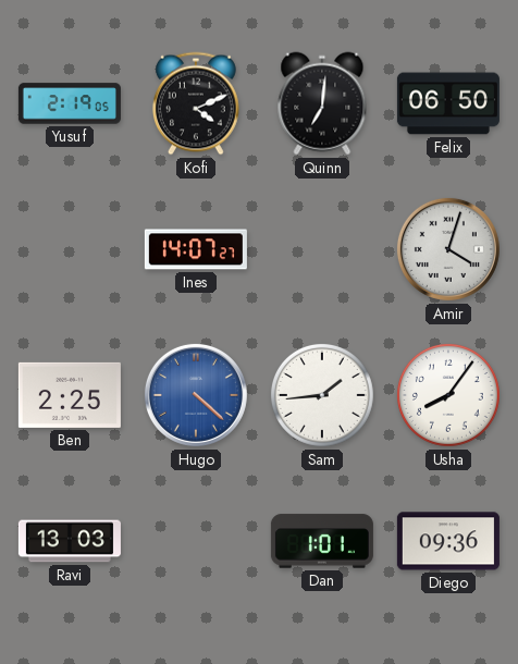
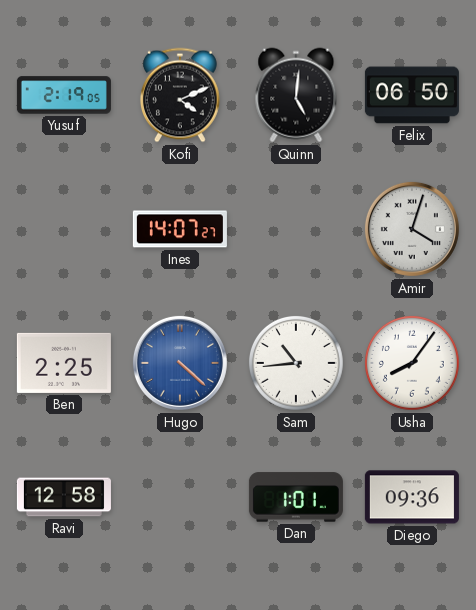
Quinn: 7:01 -> 5:01 (296, 95)
Sam: 1:44 -> 10:44 (296, 363)
Ravi: 13:03 -> 12:58 (64, 497)
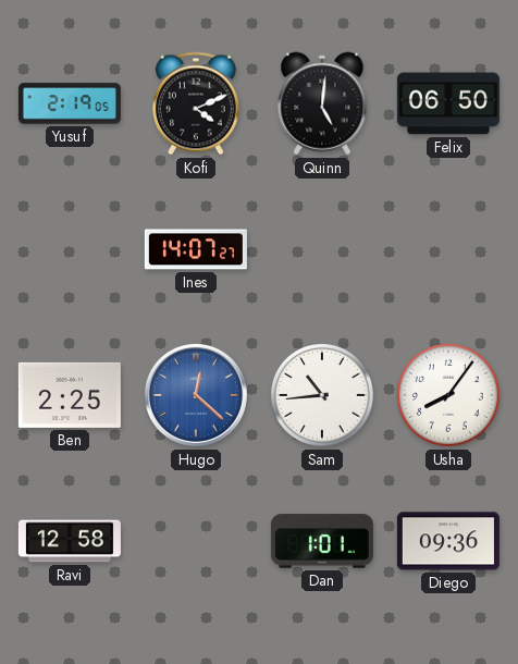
Amir: 4:03 -> none (412, 229)
Hugo: 4:22 -> 12:22 (196, 395)
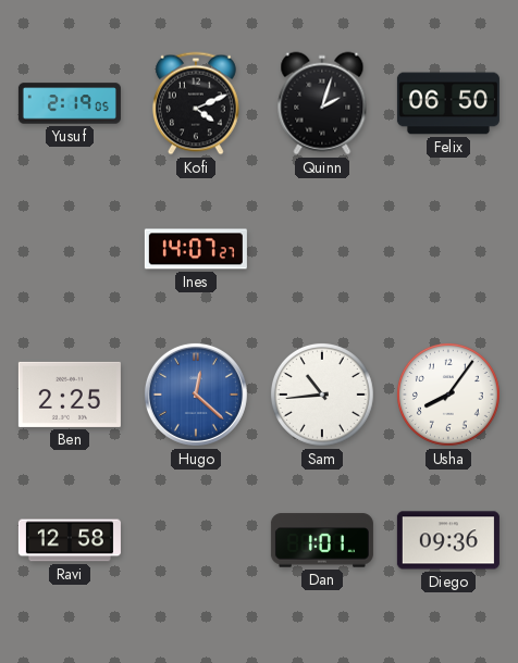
Quinn: 5:01 -> 2:03 (322, 103)
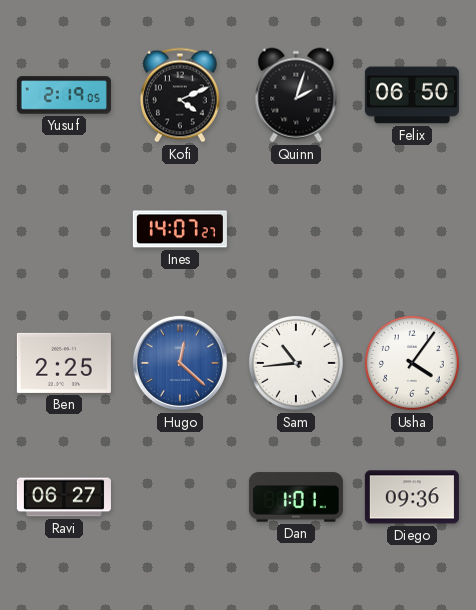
Usha: 8:06 -> 4:06 (412, 363)
Ravi: 12:58 -> 06:27 (64, 497)
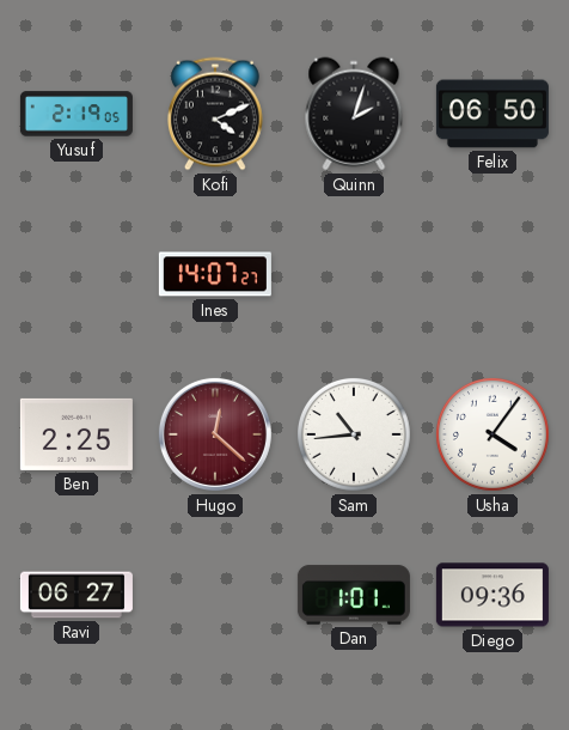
Hugo dial: blue -> burgundy (215, 434)
